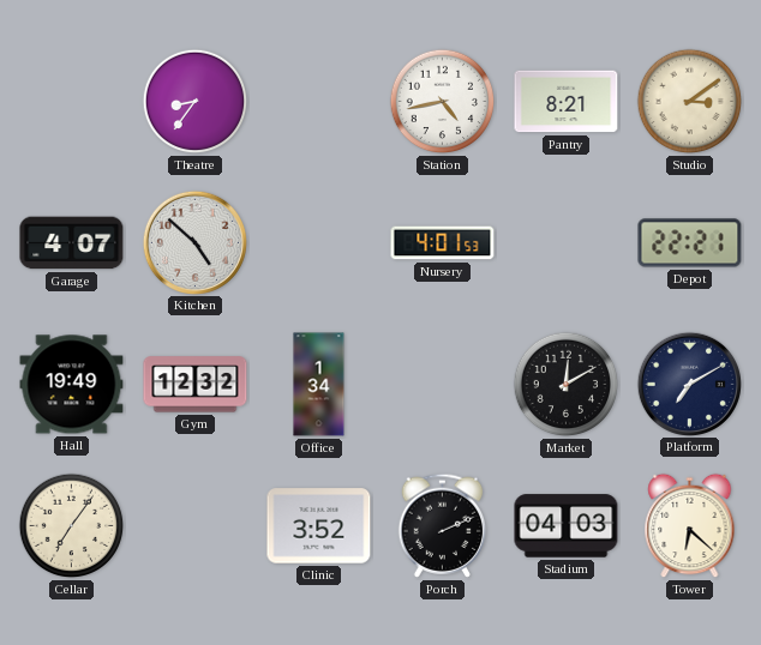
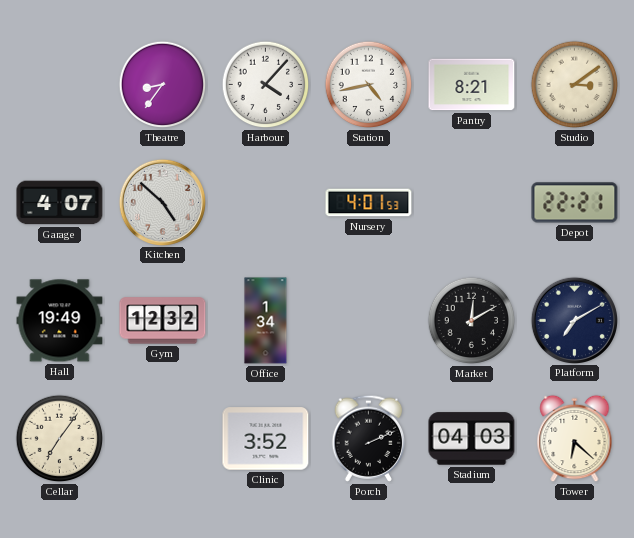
Harbour: none -> 4:07 (266, 85)
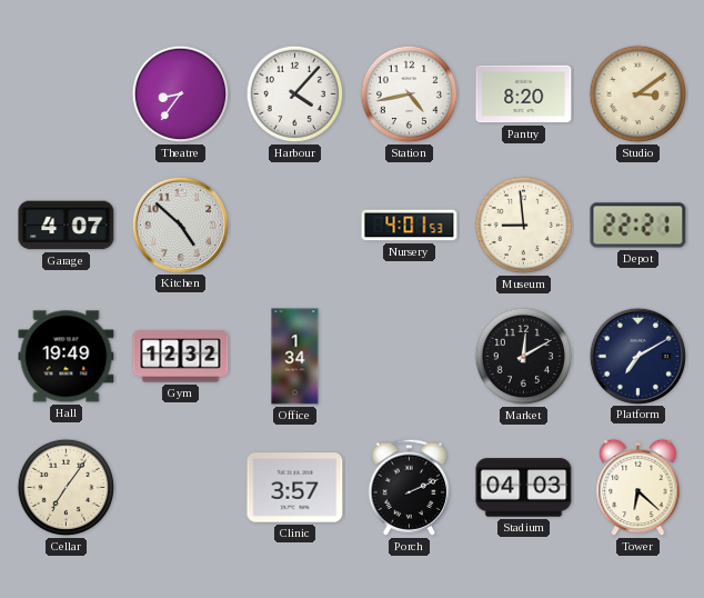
Pantry: 8:21 -> 8:20 (524, 94)
Museum: none -> 8:59 (524, 226)
Clinic: 3:52 -> 3:57 (295, 488)
